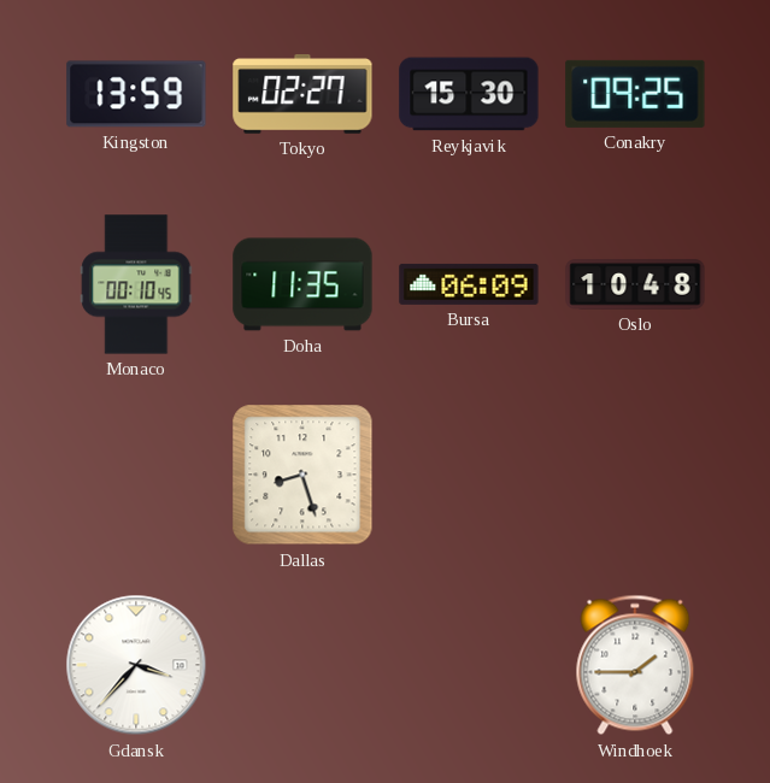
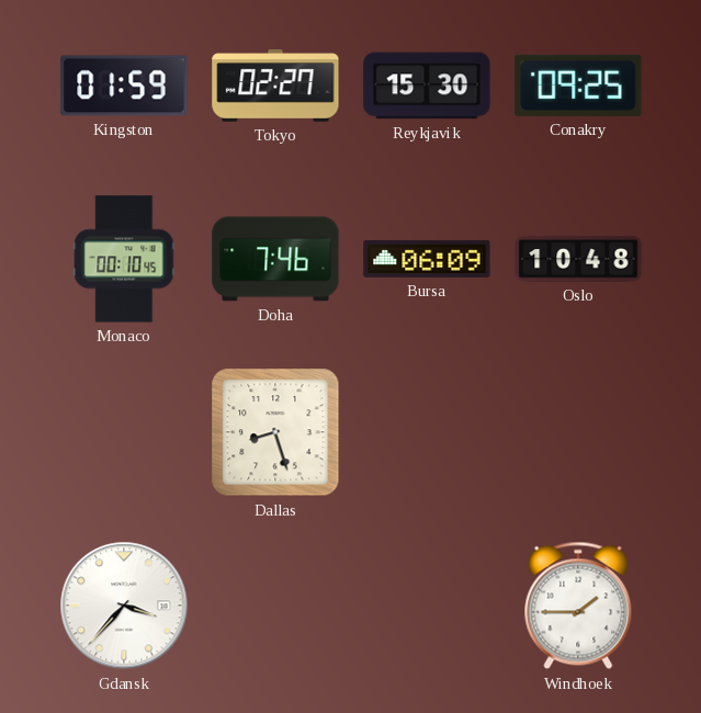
Kingston: 13:59 -> 01:59 (124, 86)
Doha: 11:35 -> 7:46 (275, 259)
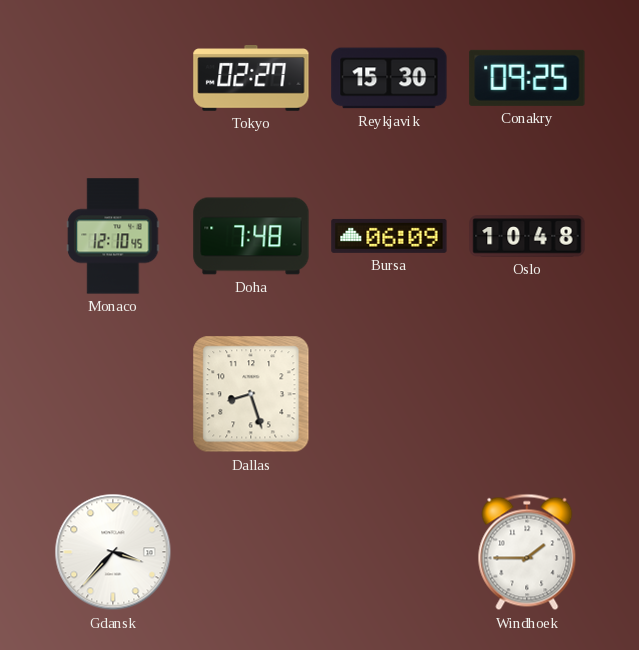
Kingston: 01:59 -> none (124, 86)
Monaco: 00:10 -> 12:10 (113, 236)
Doha: 7:46 -> 7:48 (251, 236)
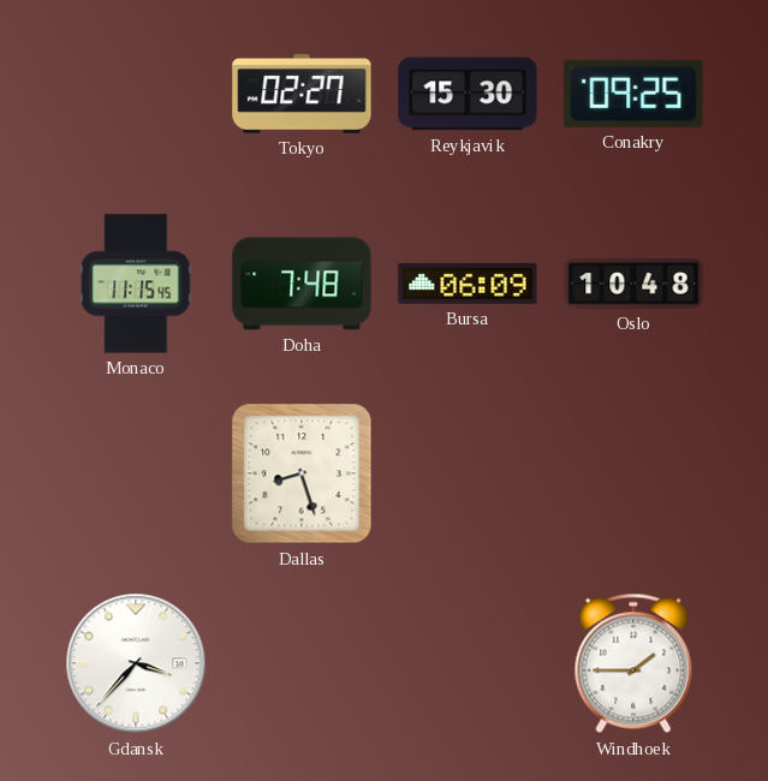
Monaco: 12:10 -> 11:15 (136, 284)
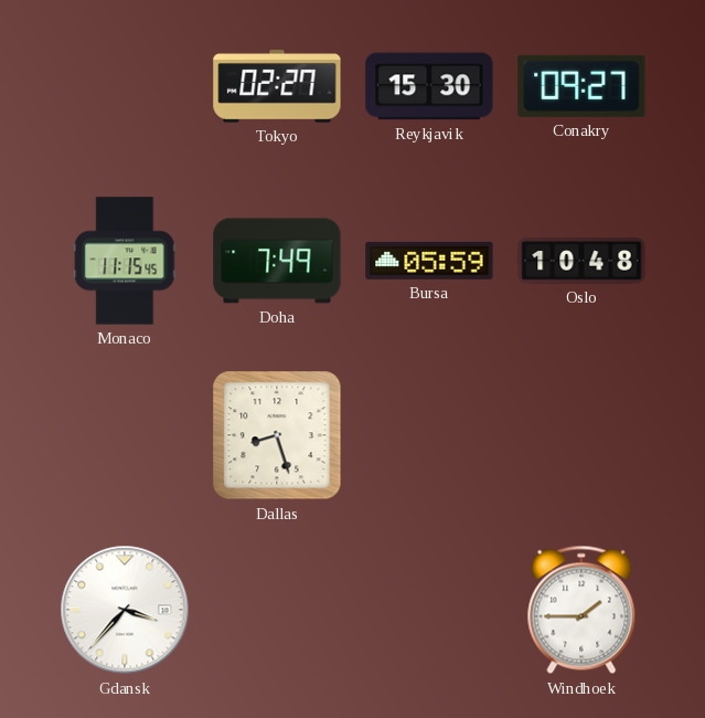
Conakry: 09:25 -> 09:27 (581, 86)
Doha: 7:48 -> 7:49 (277, 261)
Bursa: 06:09 -> 05:59 (429, 261)
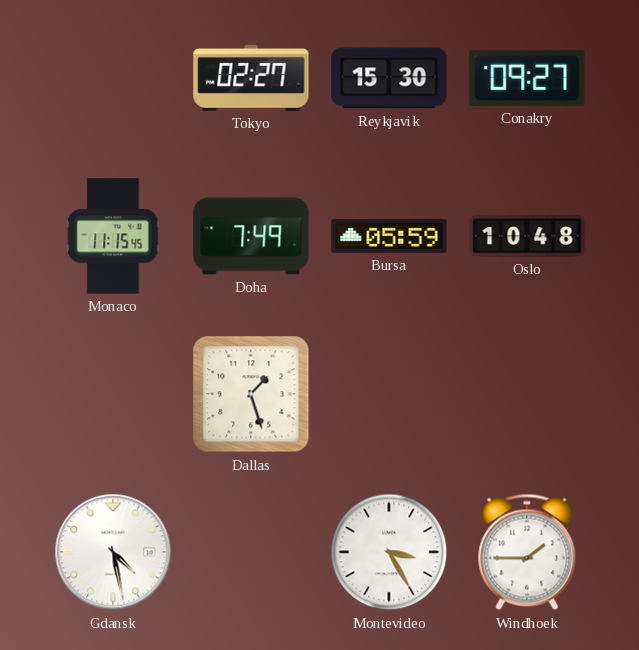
Dallas: 8:27 -> 1:27 (251, 394)
Gdansk: 3:37 -> 4:28 (113, 552)
Montevideo: none -> 3:25 (389, 552)
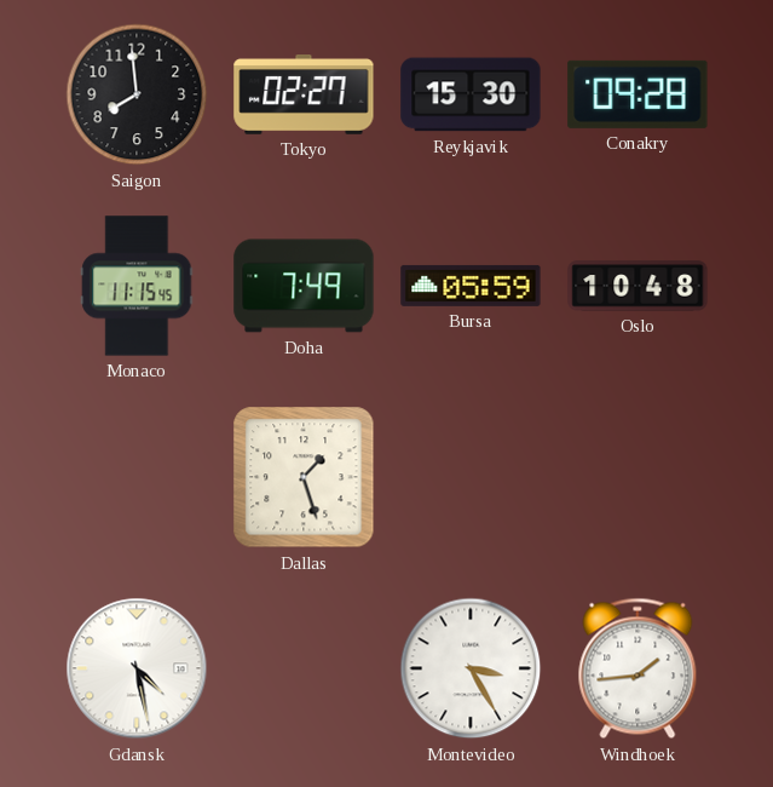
Saigon: none -> 7:59 (137, 94)
Conakry: 09:27 -> 09:28 (638, 94)
Windhoek: 1:45 -> 1:44 (638, 668)
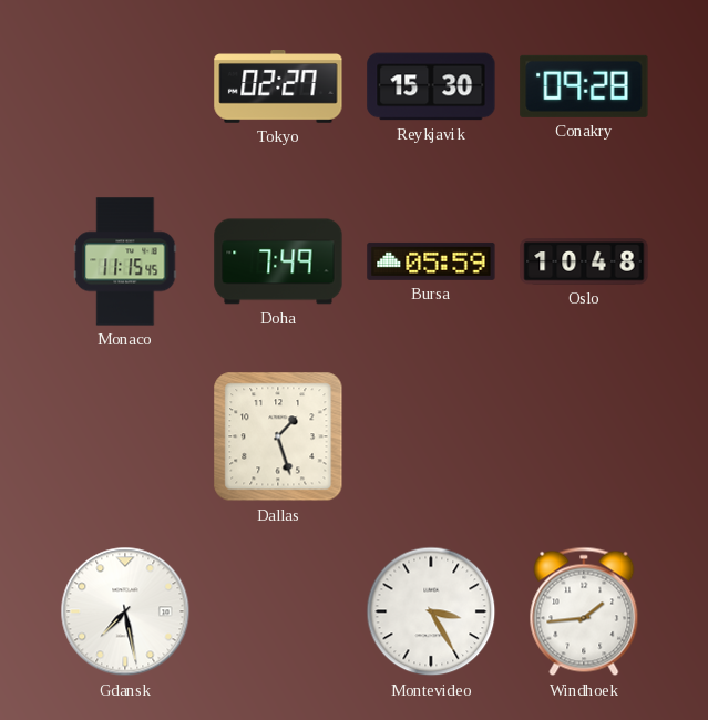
Saigon: 7:59 -> none (137, 94)
Gdansk: 4:28 -> 7:28 (125, 611)
